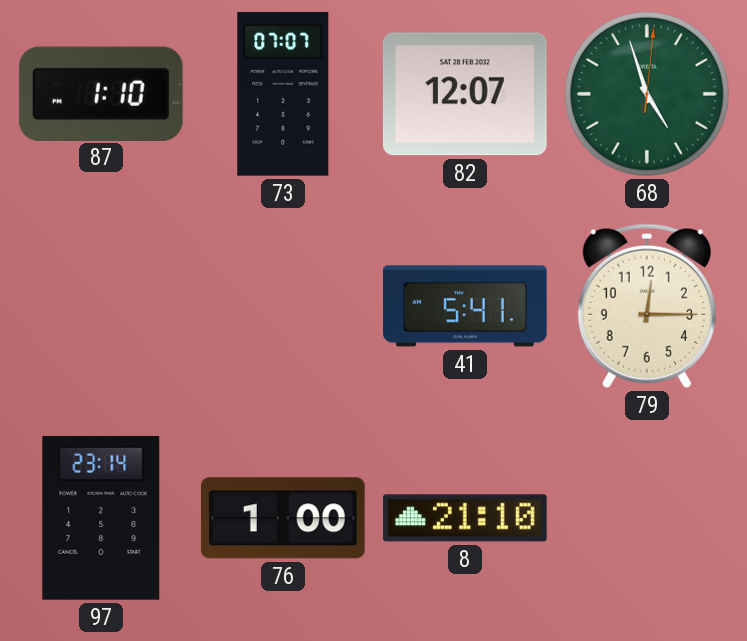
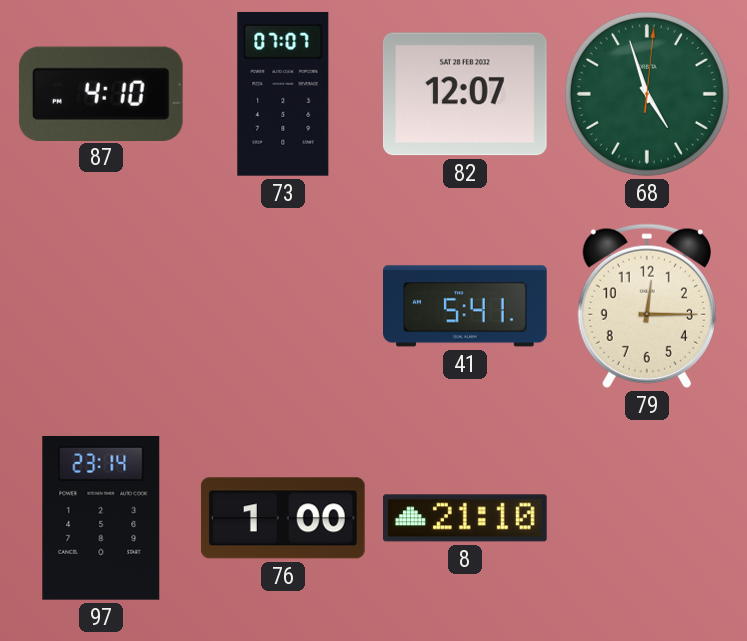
87: 1:10 -> 4:10 (101, 93)
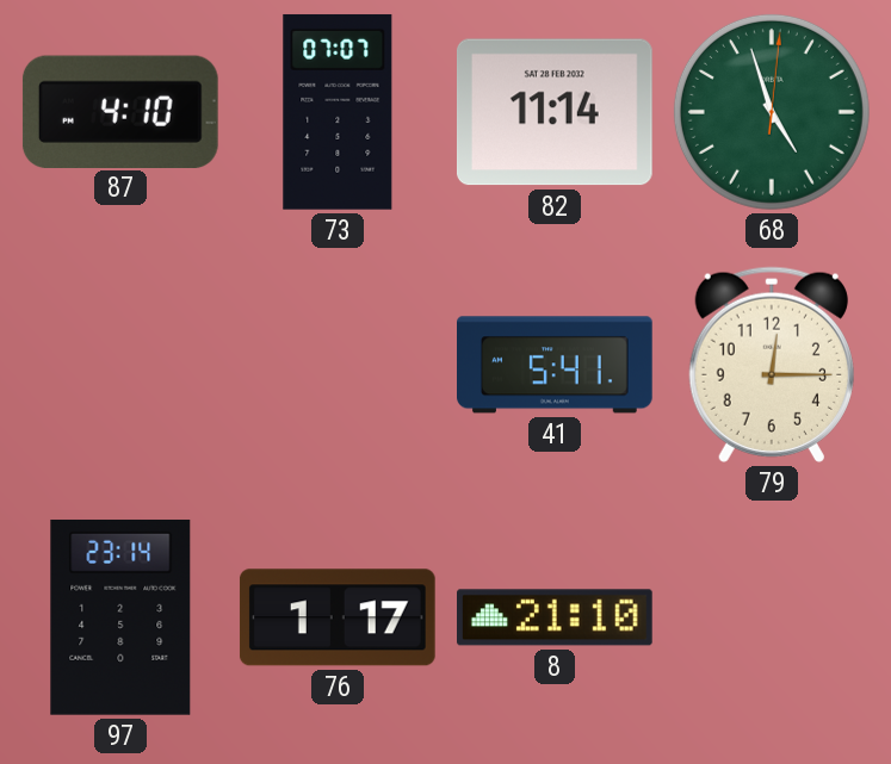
82: 12:07 -> 11:14 (555, 112)
76: 1:00 -> 1:17 (338, 617)
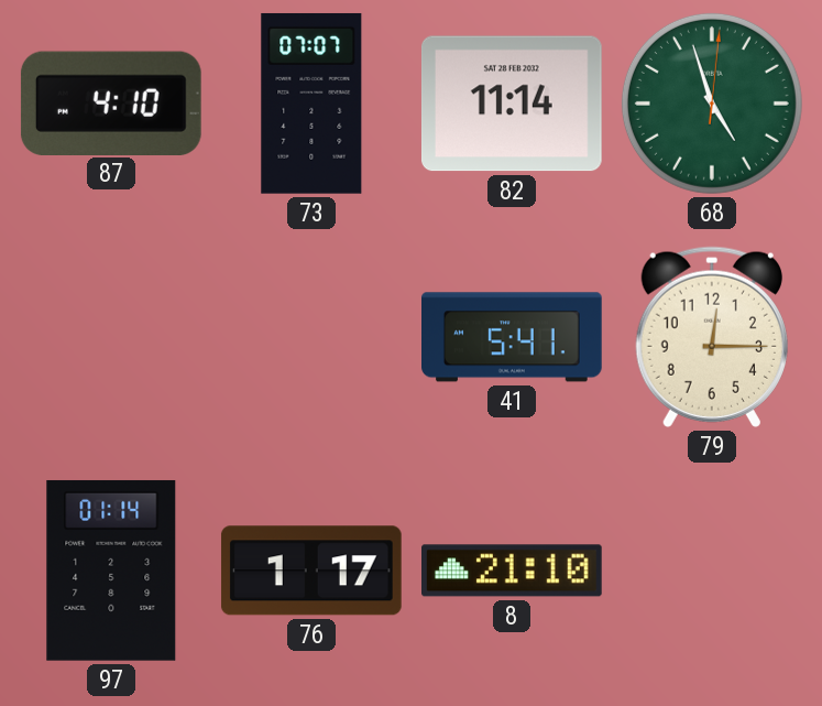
97: 23:14 -> 01:14 (111, 571)
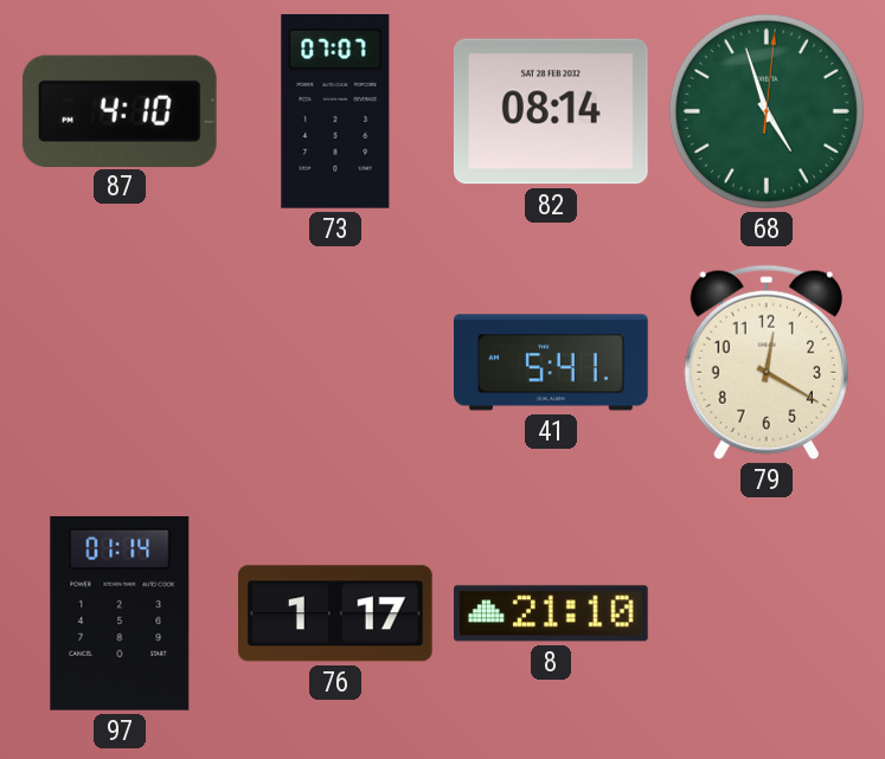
82: 11:14 -> 08:14 (551, 111)
79: 12:15 -> 12:20 (767, 362)
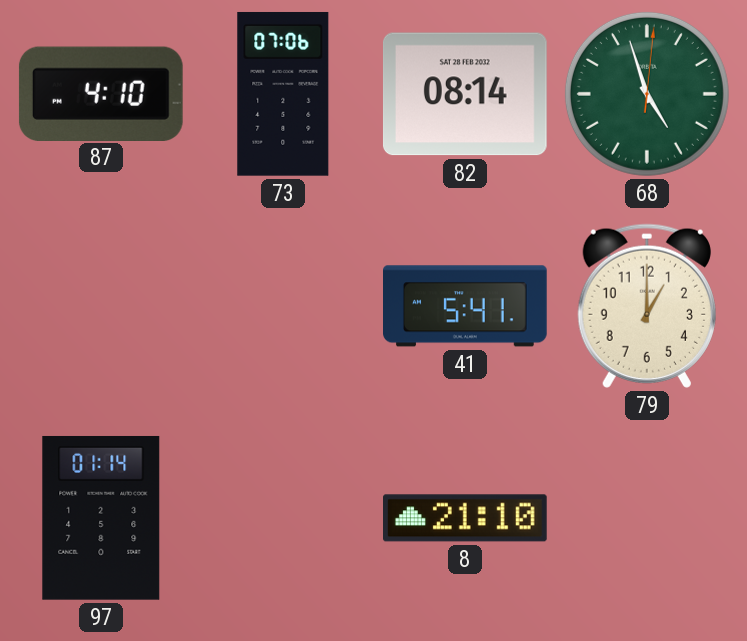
73: 07:07 -> 07:06 (283, 94)
79: 12:20 -> 1:00 (647, 306)
76: 1:17 -> none (335, 613)
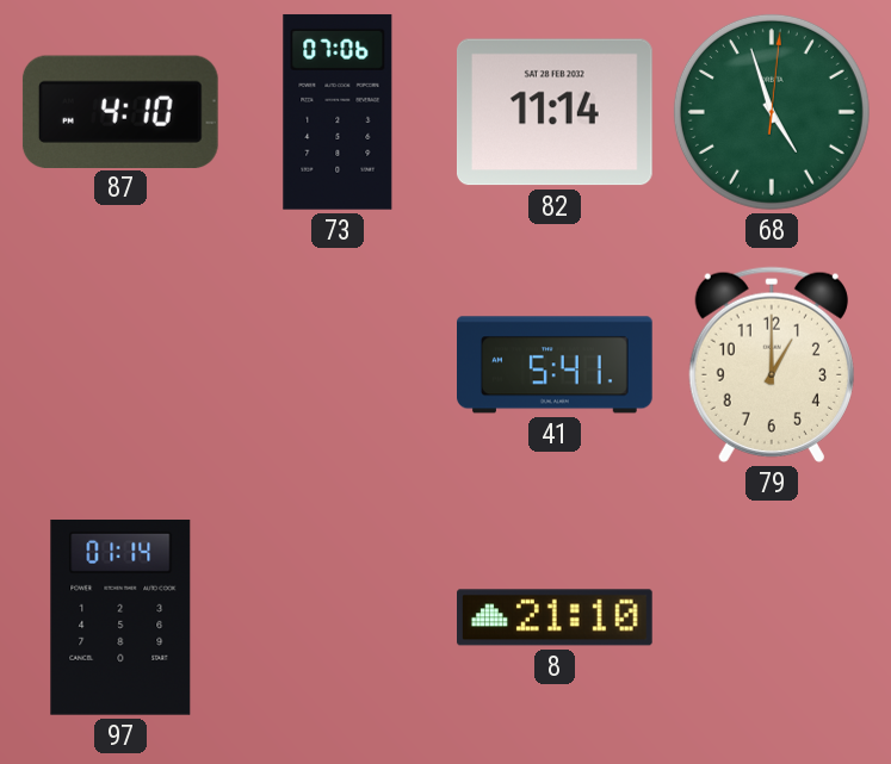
82: 08:14 -> 11:14 (555, 112)
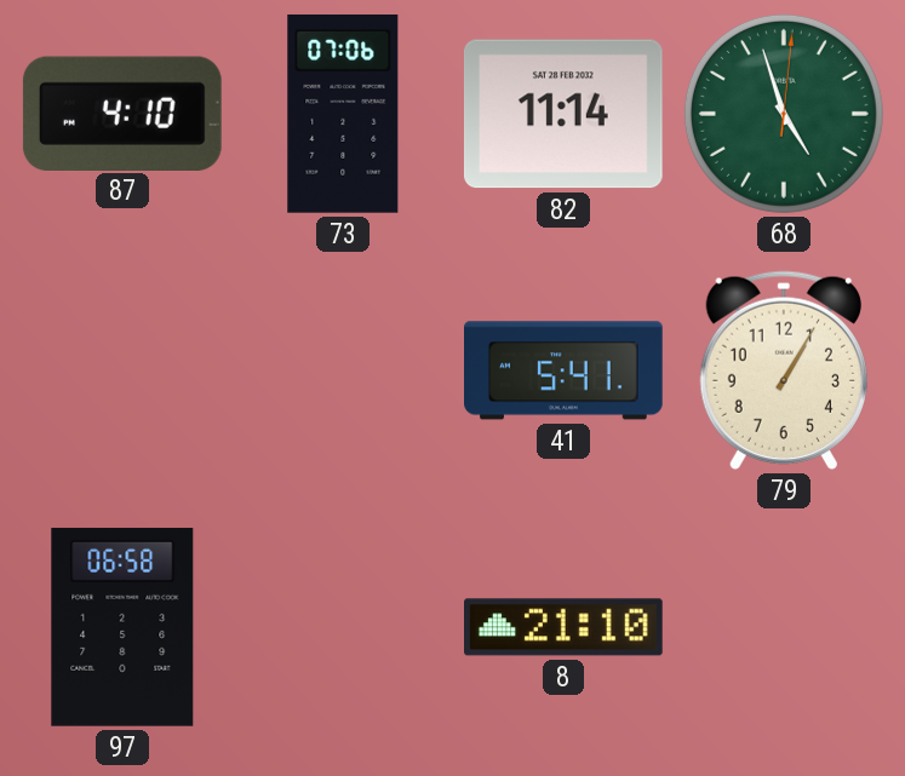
79: 1:00 -> 1:05 (784, 370)
97: 01:14 -> 06:58 (122, 627)
